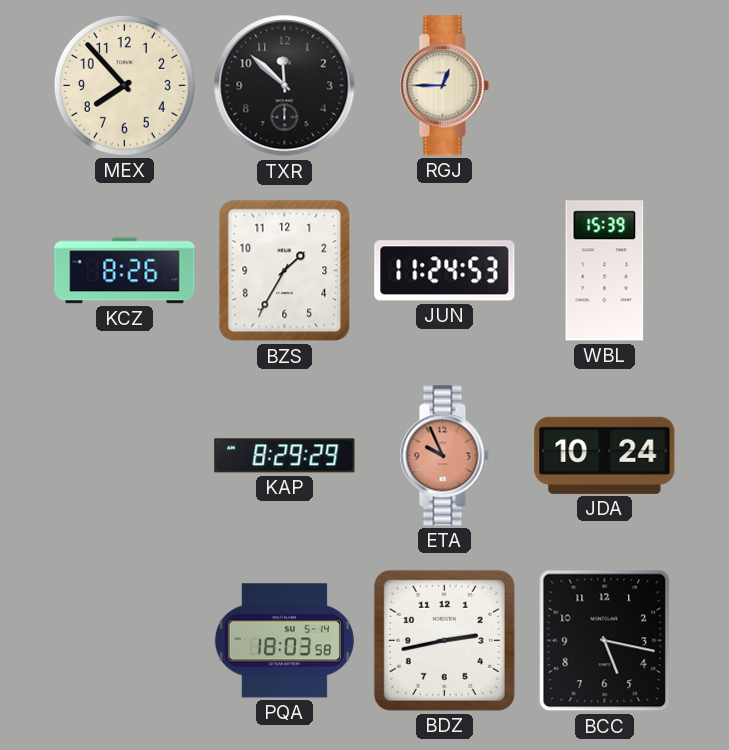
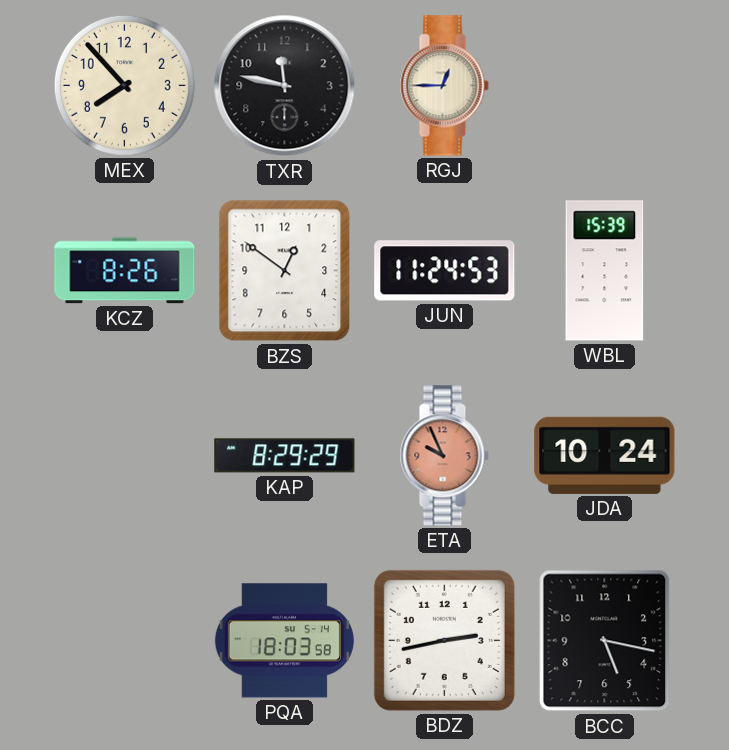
TXR: 11:52 -> 11:47 (285, 86)
BZS: 1:35 -> 12:51 (285, 271)
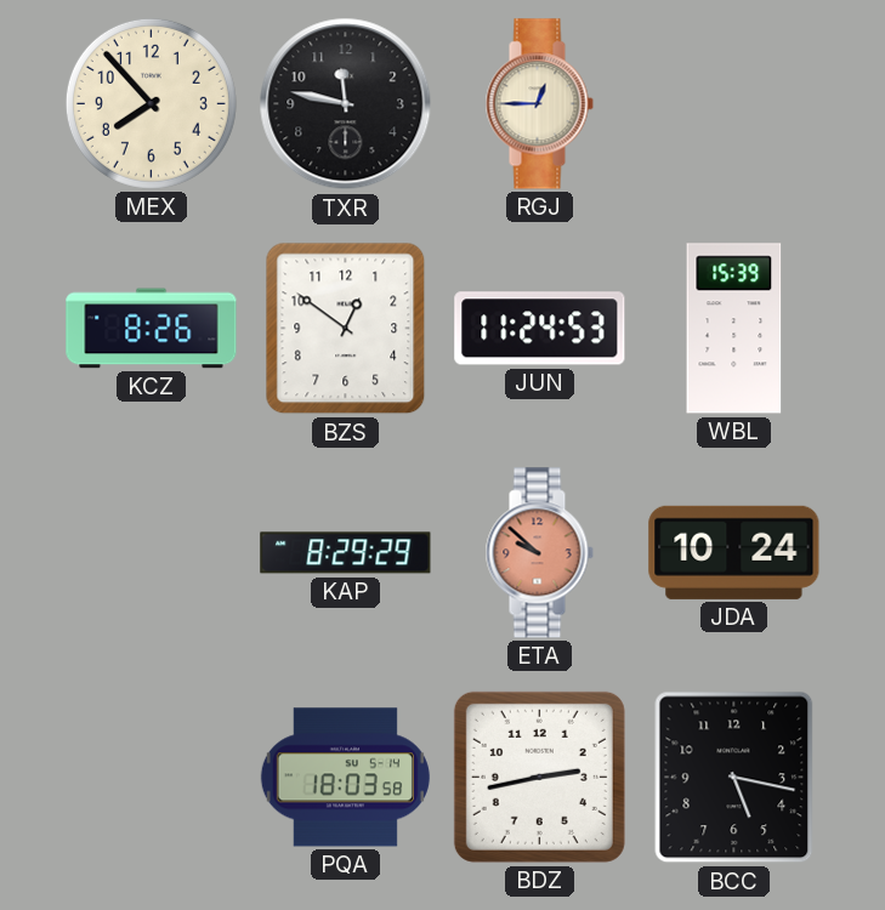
ETA: 9:56 -> 9:52 (539, 553)
